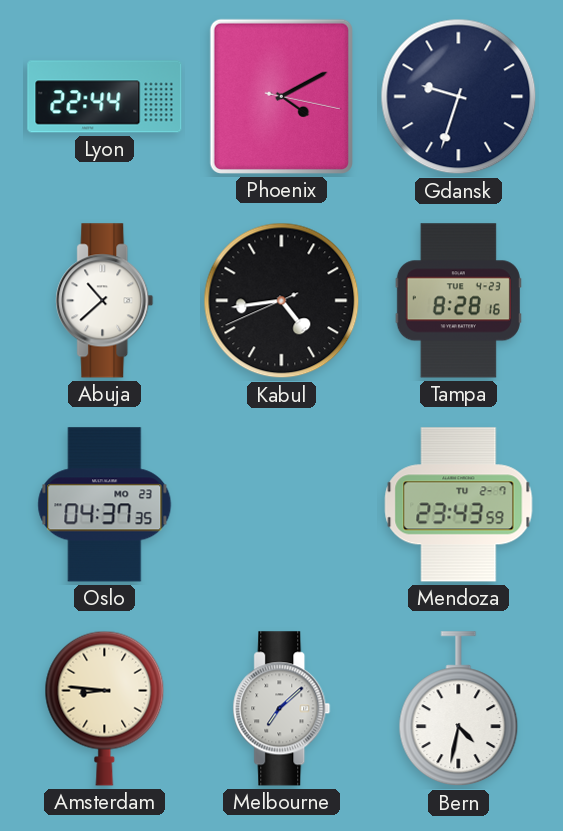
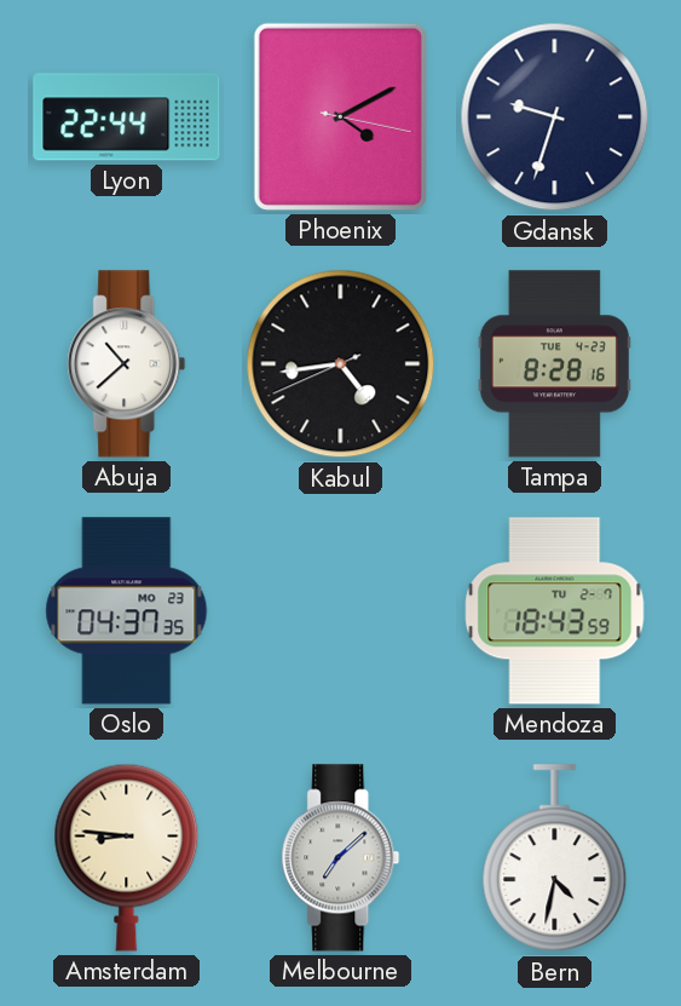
Mendoza: 23:43 -> 18:43 (555, 611)
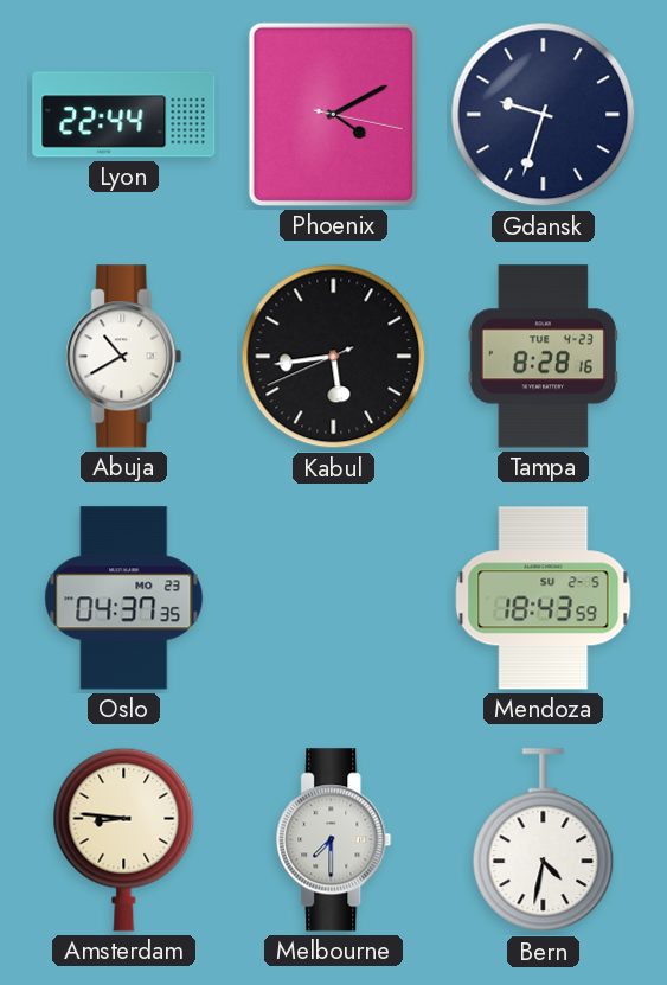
Abuja: 10:38 -> 10:40 (124, 357)
Kabul: 4:43 -> 5:43 (334, 357)
Mendoza date: TU 2-7 -> SU 2-5 (544, 599)
Melbourne: 7:08 -> 7:30 (334, 840)
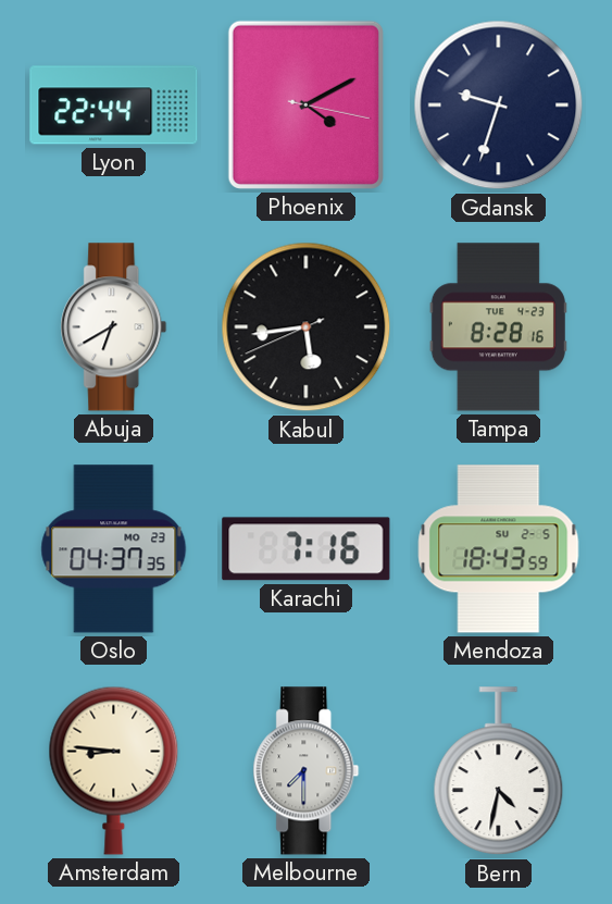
Abuja: 10:40 -> 6:40 (114, 327)
Karachi: none -> 7:16 (307, 549)
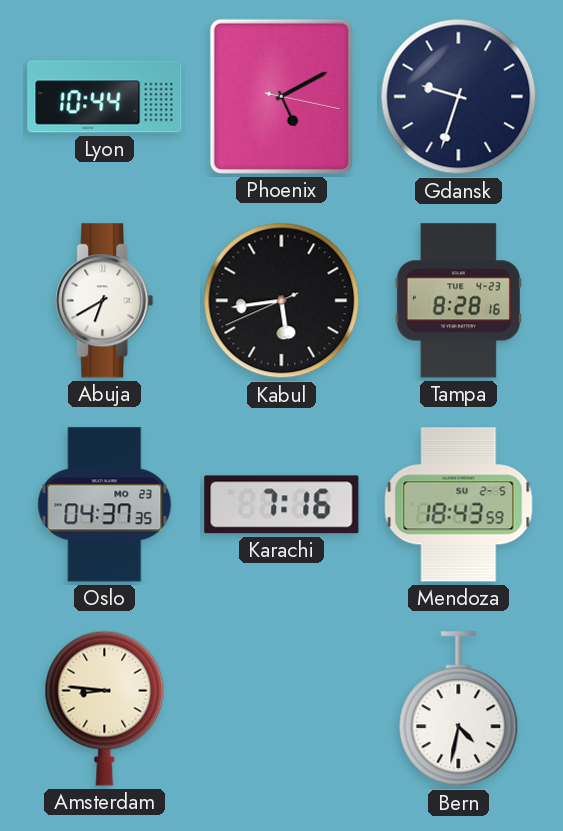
Lyon: 22:44 -> 10:44 (105, 97)
Phoenix: 4:10 -> 5:10 (281, 96)
Melbourne: 7:30 -> none (307, 771)
